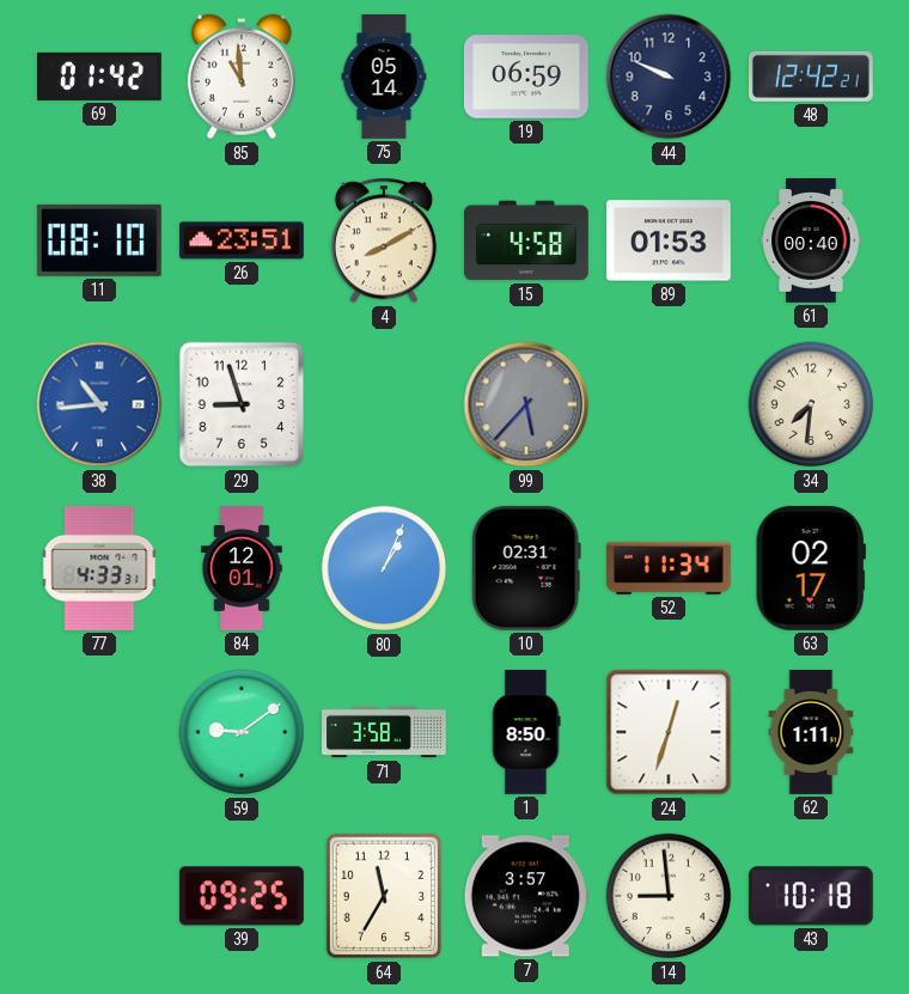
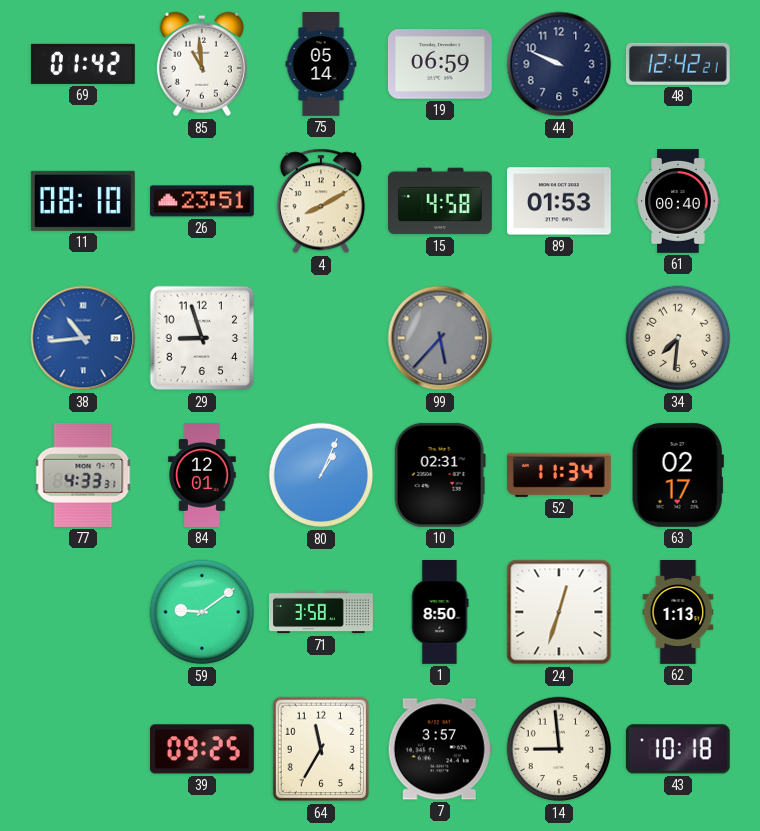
62: 1:11 -> 1:13 (678, 612)
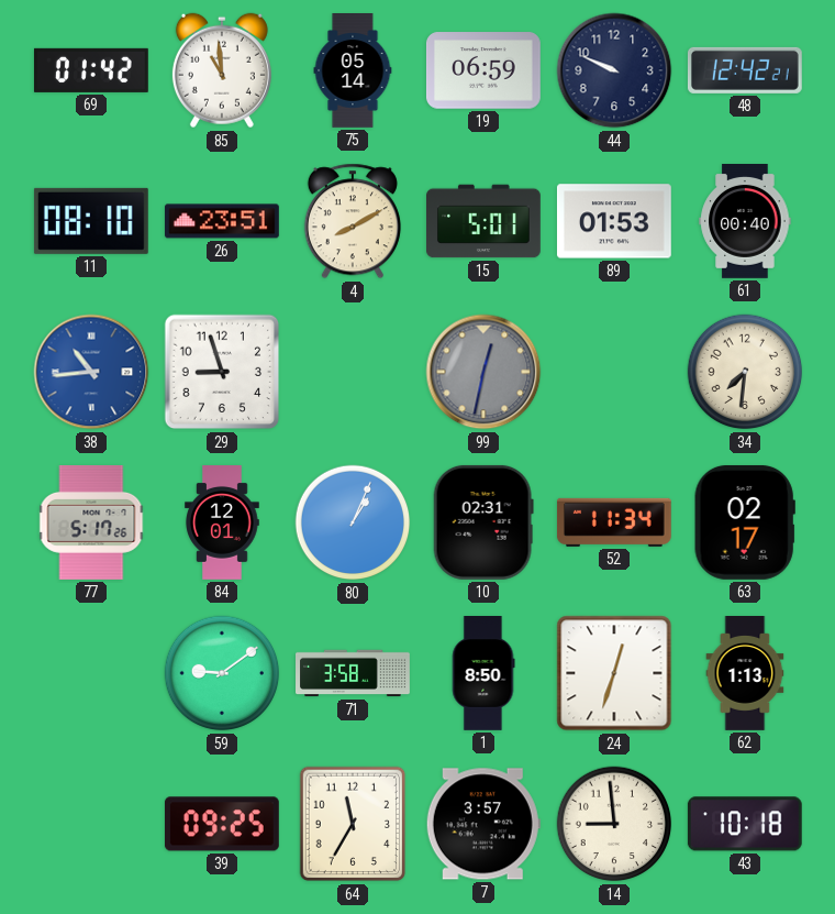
15: 4:58 -> 5:01 (485, 221)
99: 5:37 -> 12:32 (483, 372)
77: 4:33 -> 5:17 (91, 524)
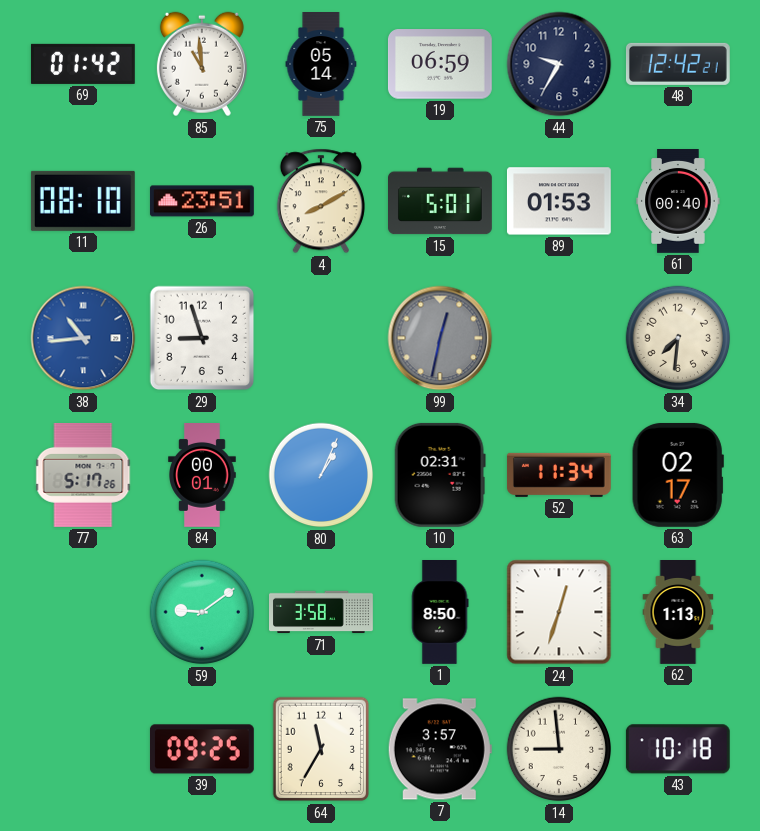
44: 9:49 -> 9:35 (559, 64)
84: 12:01 -> 00:01 (202, 476)
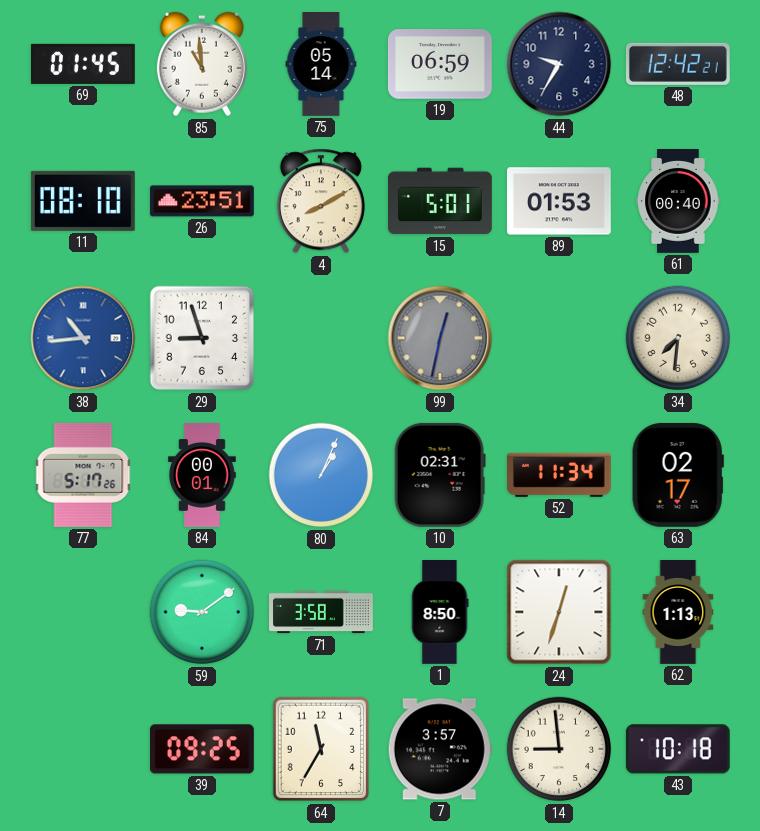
69: 01:42 -> 01:45 (83, 64)
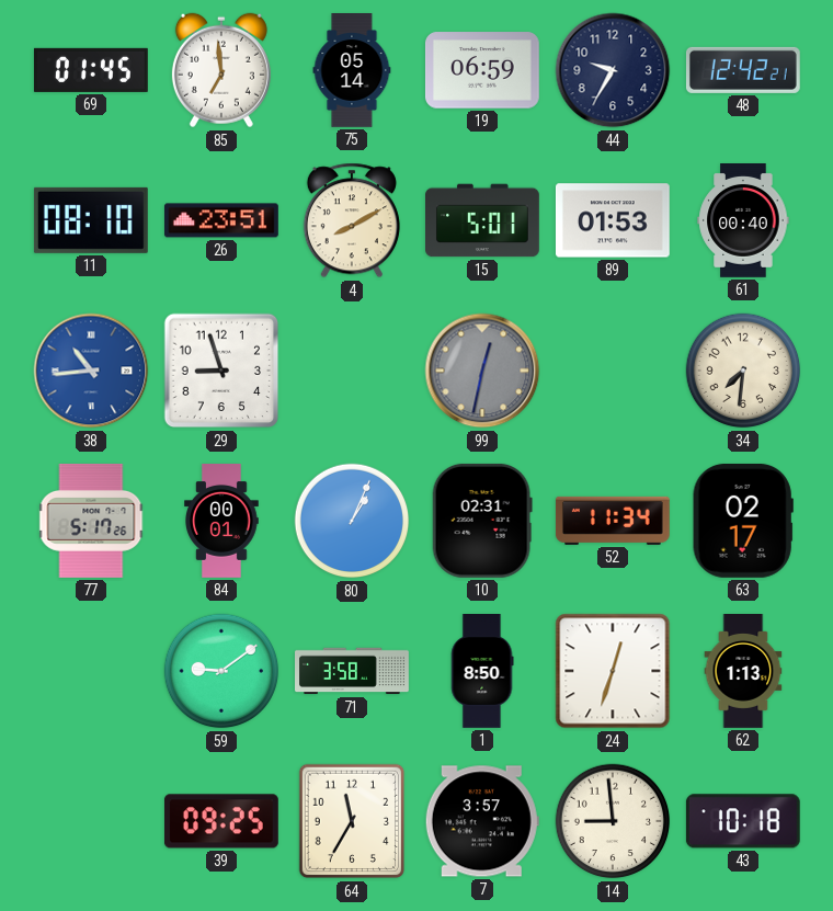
85: 10:59 -> 6:59 (221, 70)
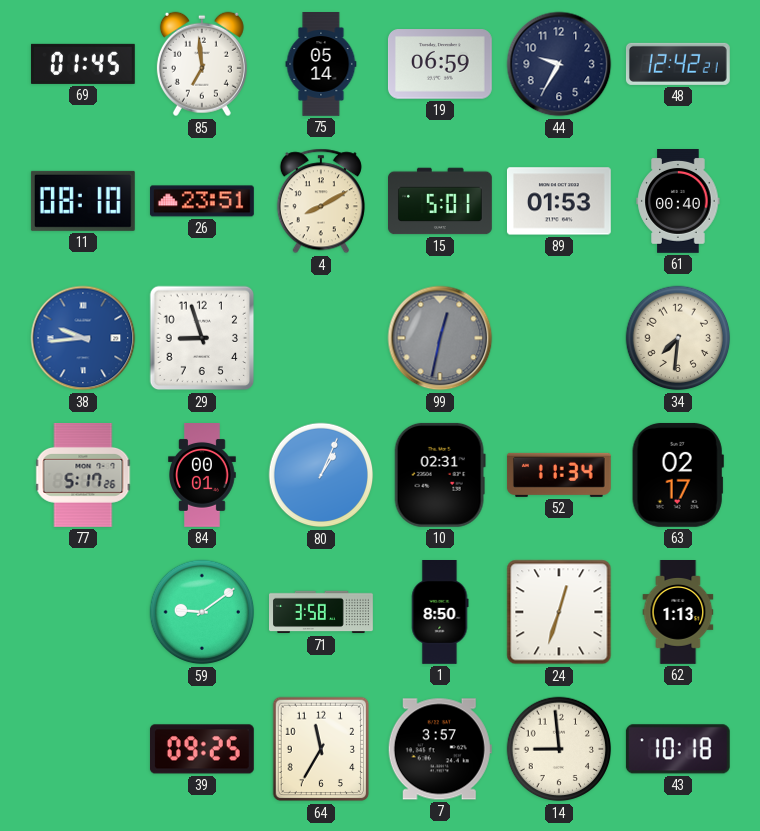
38: 10:44 -> 9:44 (83, 338)
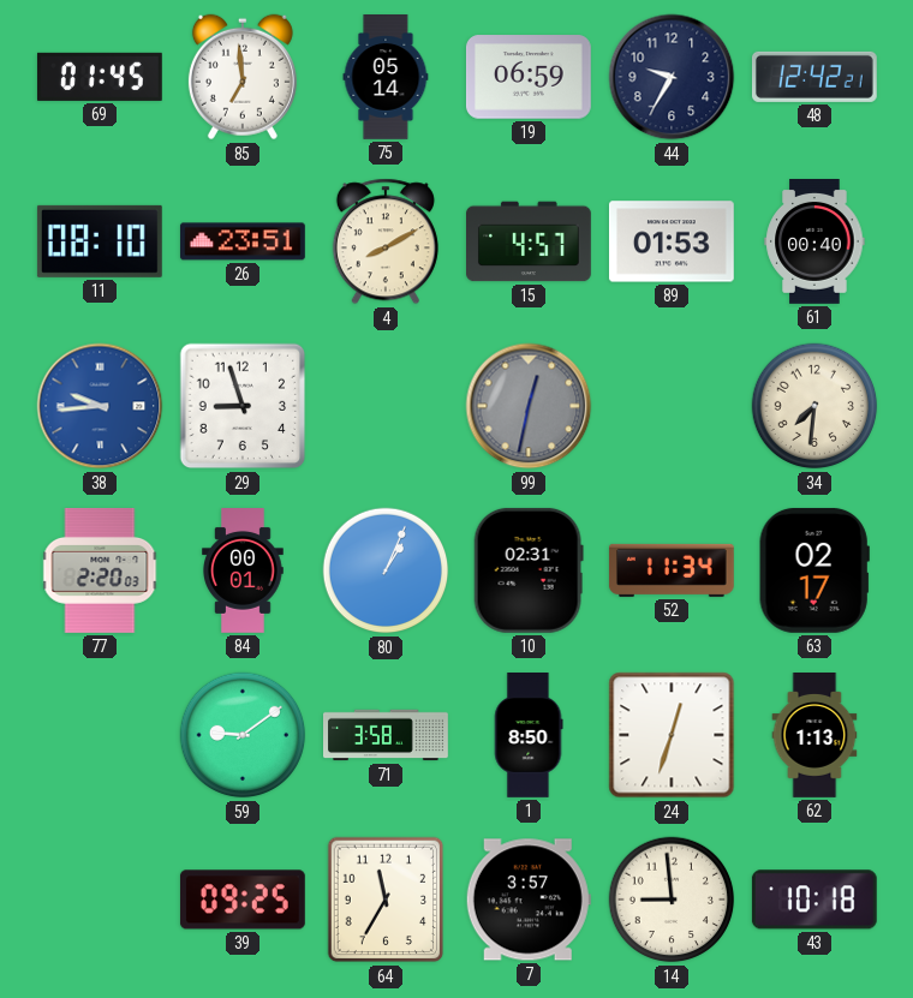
15: 5:01 -> 4:57 (530, 241)
77: 5:17 -> 2:20 (100, 572)
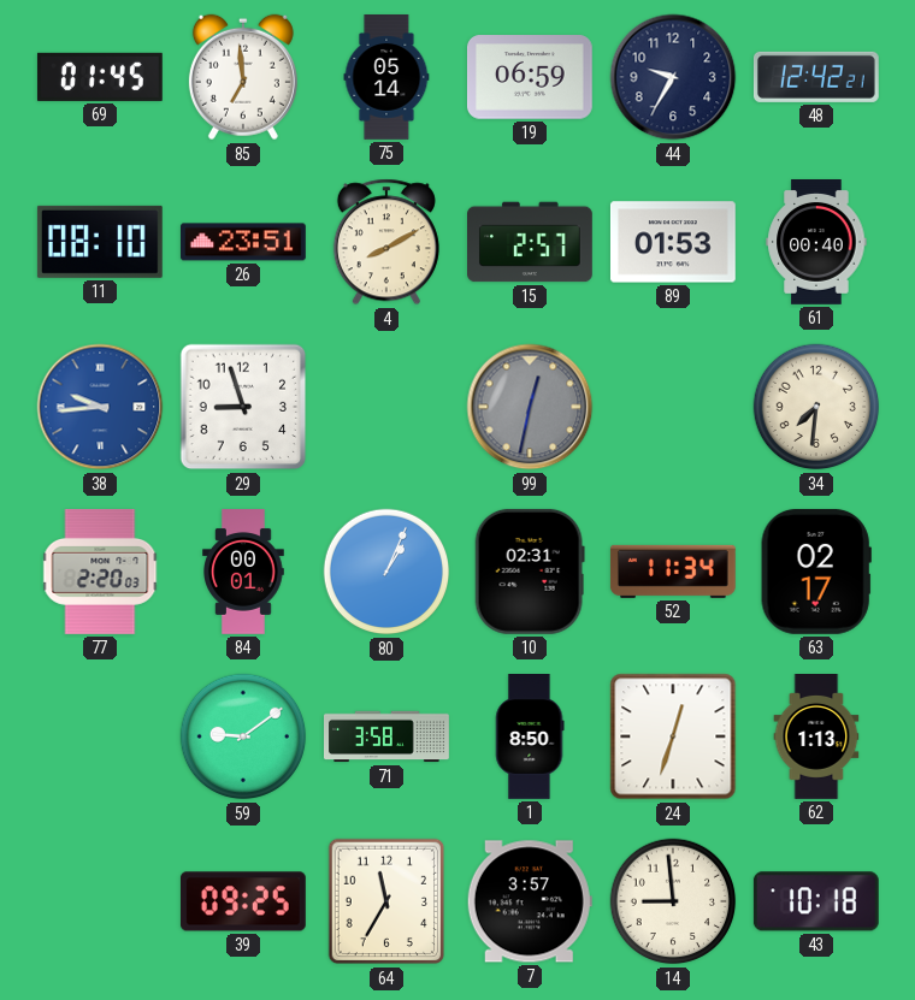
15: 4:57 -> 2:57 (531, 242)
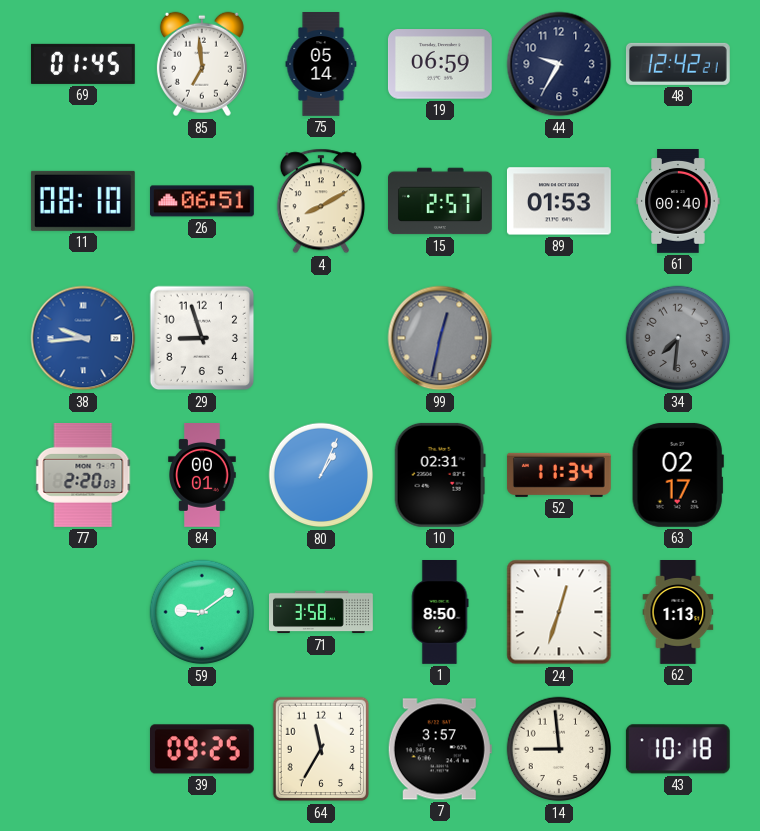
26: 23:51 -> 06:51 (202, 201)
34 dial: cream -> grey (678, 338)
